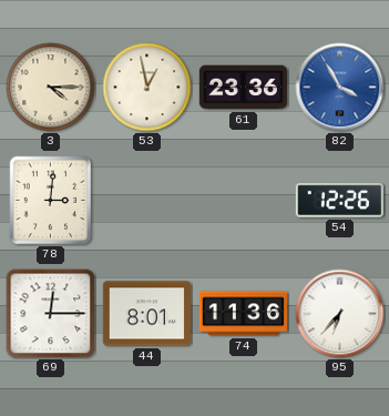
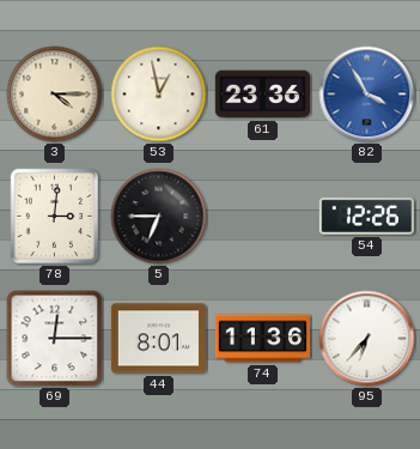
5: none -> 6:45 (159, 217)
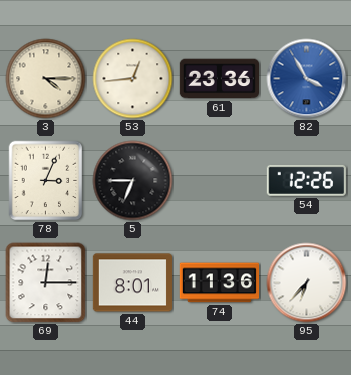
53: 12:58 -> 12:44 (133, 79)
78: 3:01 -> 3:04 (46, 181)
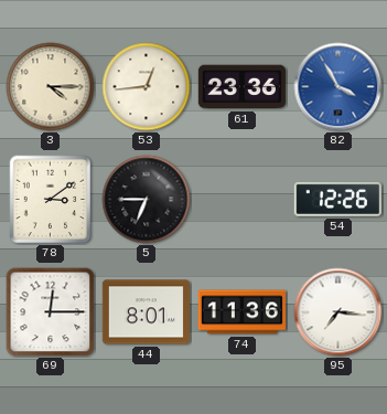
78: 3:04 -> 3:09 (51, 200)
95: 6:37 -> 7:16 (338, 312)
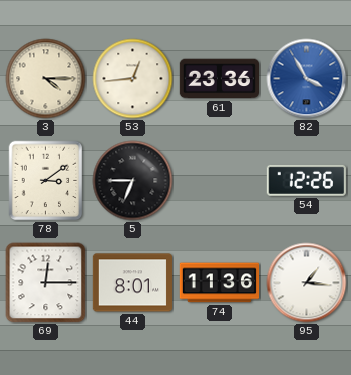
95: 7:16 -> 1:16 (307, 283)
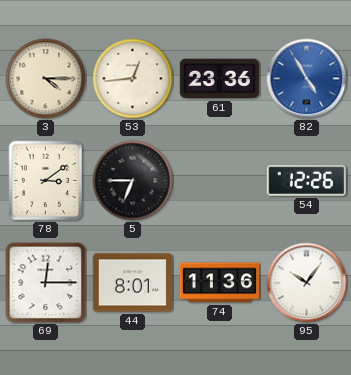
82: 3:55 -> 4:55 (307, 79)
95: 1:16 -> 10:06 (307, 283)
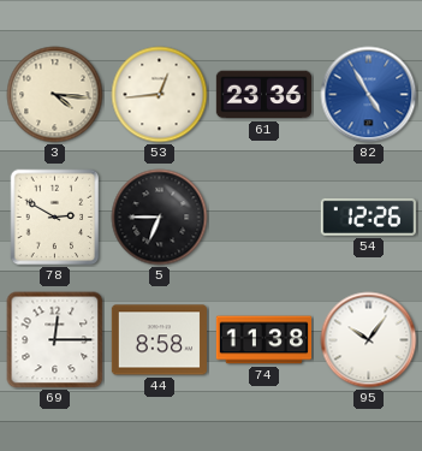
3: 4:15 -> 4:16 (55, 95)
78: 3:09 -> 2:50 (55, 218)
44: 8:01 -> 8:58 (159, 340)
74: 11:36 -> 11:38 (263, 340)
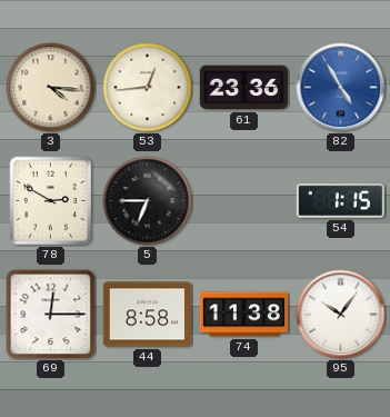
54: 12:26 -> 1:15 (340, 200)
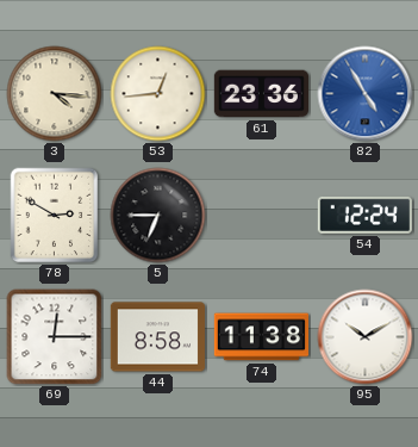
54: 1:15 -> 12:24 (364, 215)
95: 10:06 -> 10:10 (366, 337)
